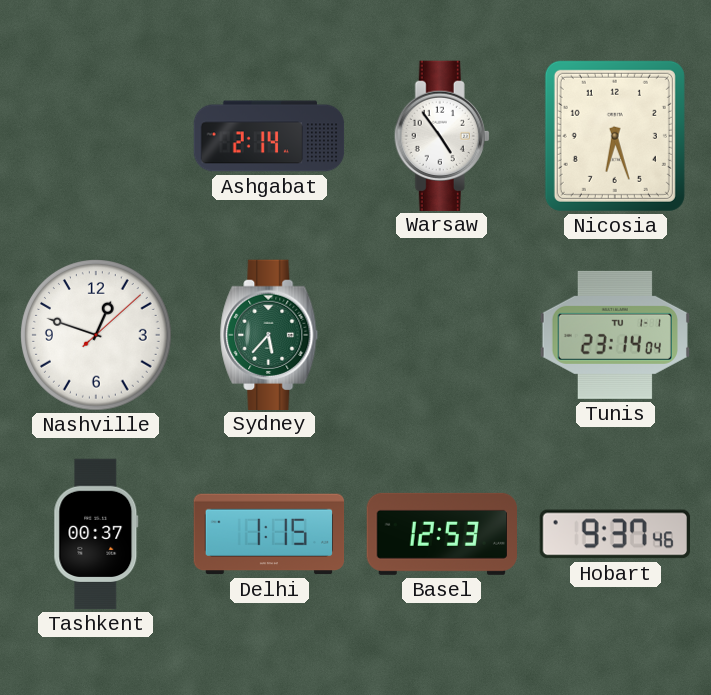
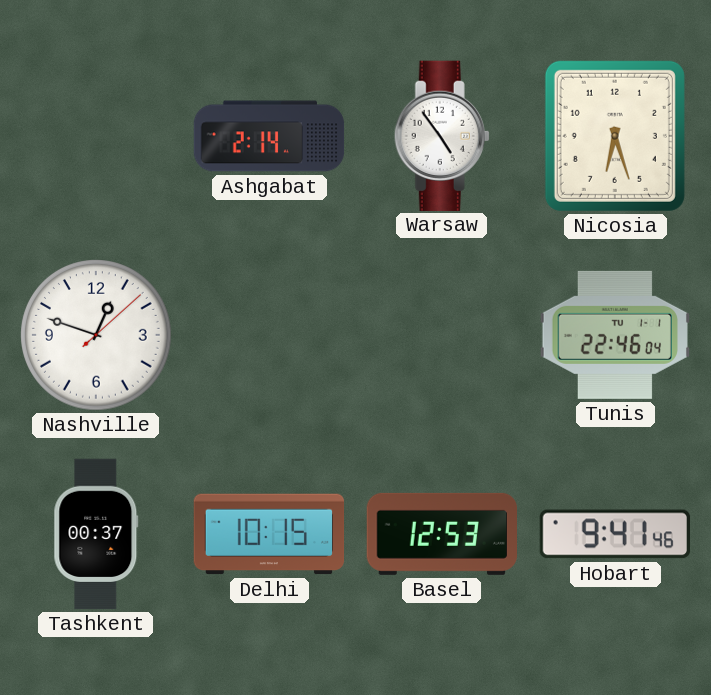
Sydney: 5:37 -> none (269, 334)
Tunis: 23:14 -> 22:46 (614, 335)
Delhi: 1:15 -> 10:15 (269, 534)
Hobart: 9:37 -> 9:41 (614, 534)
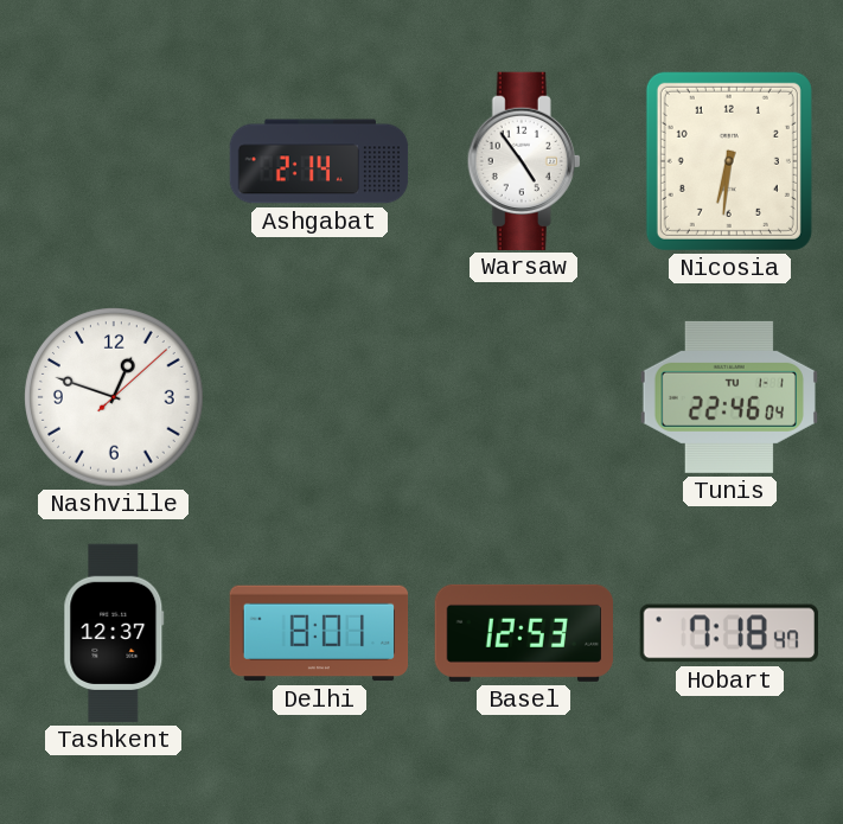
Nicosia: 6:27 -> 6:31 (729, 161)
Tashkent: 00:37 -> 12:37 (114, 633)
Delhi: 10:15 -> 8:01 (319, 633)
Hobart: 9:41 -> 7:18 (728, 633)
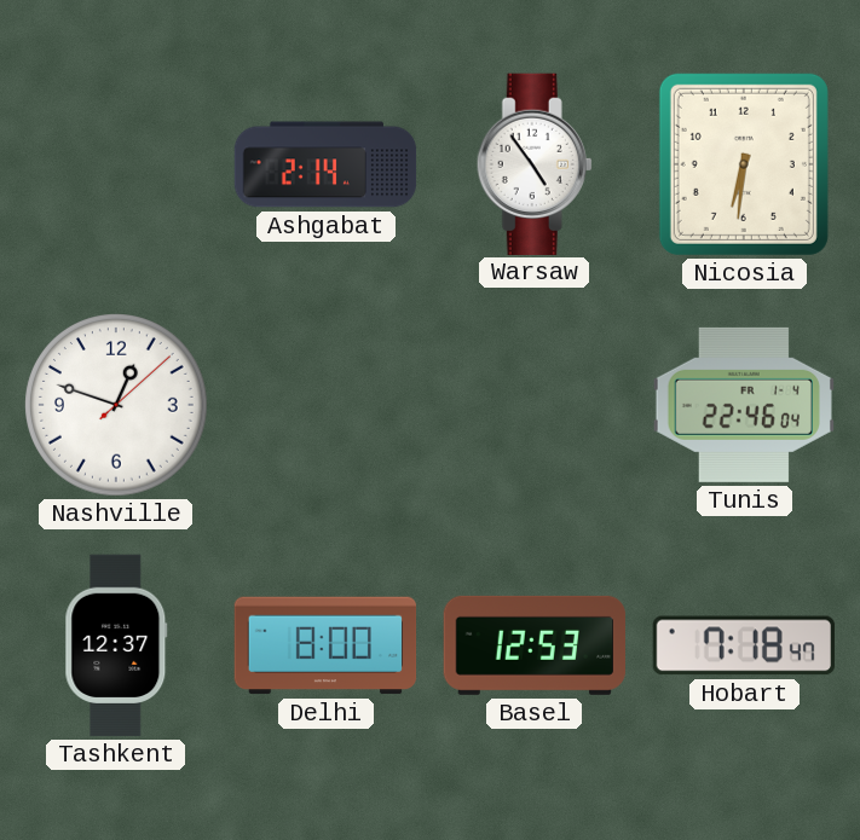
Tunis date: TU 1-1 -> FR 1-4 (743, 405)
Delhi: 8:01 -> 8:00 (325, 645)
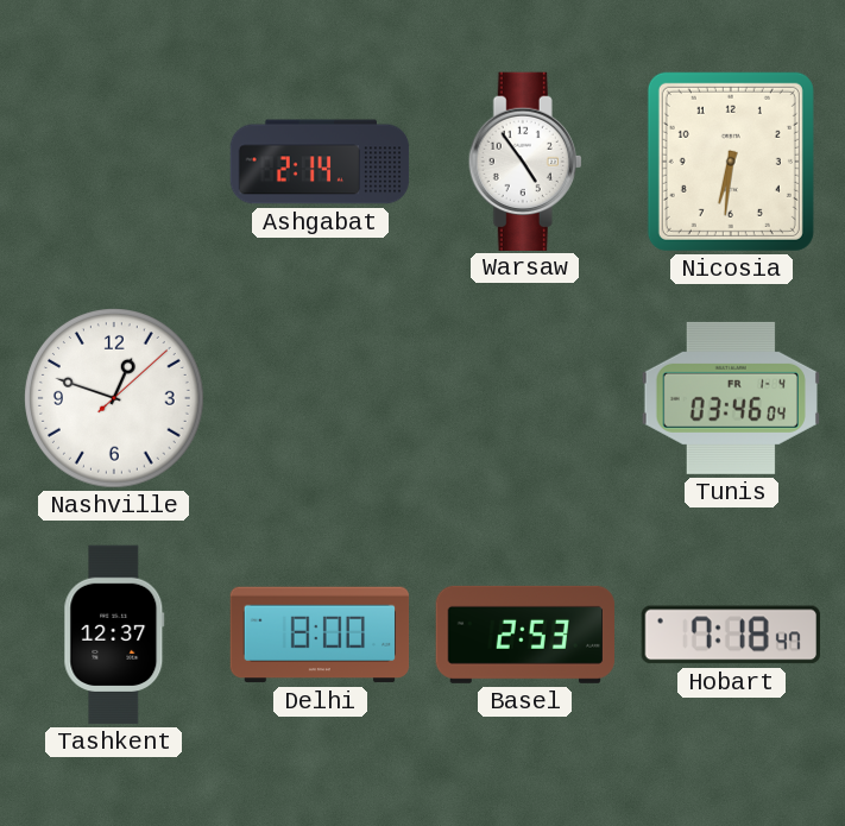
Tunis: 22:46 -> 03:46 (730, 398)
Basel: 12:53 -> 2:53 (524, 635)
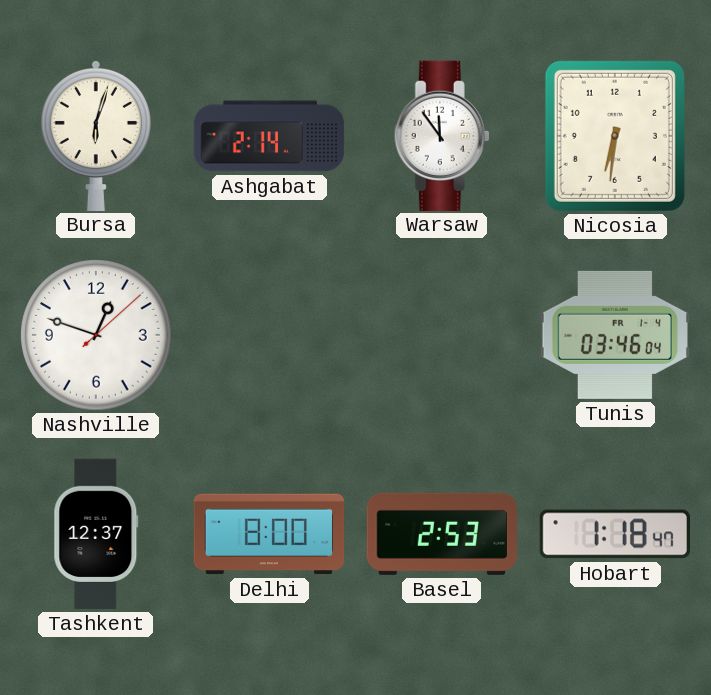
Bursa: none -> 6:03 (96, 135)
Warsaw: 4:54 -> 11:54 (442, 135)
Hobart: 7:18 -> 1:18 (614, 534)
